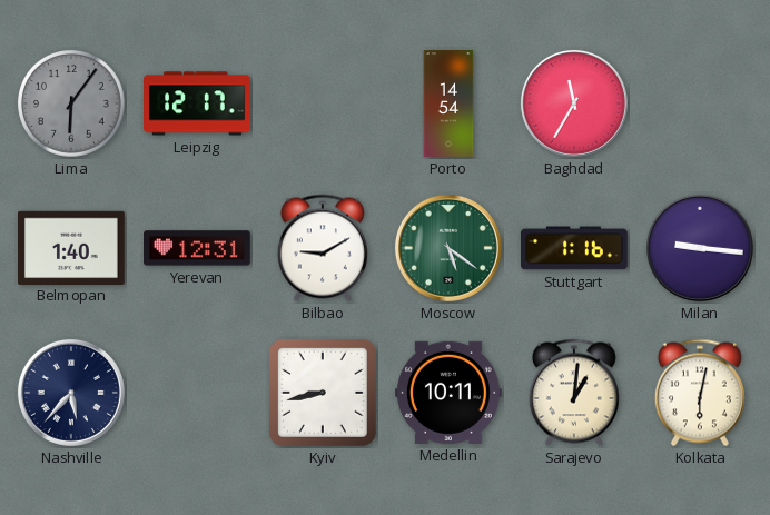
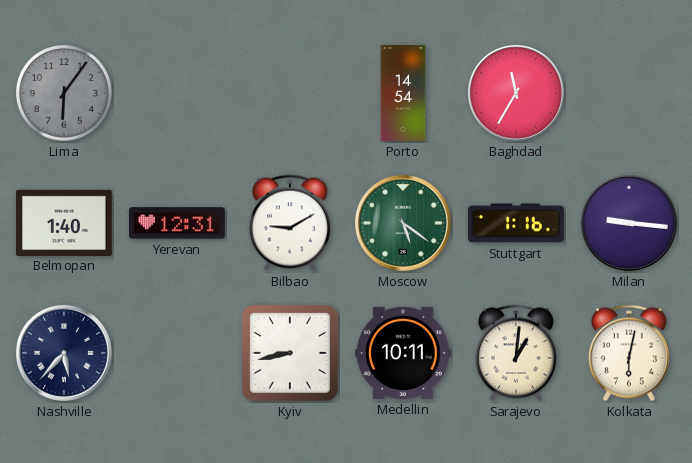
Leipzig: 12:17 -> none (198, 103)
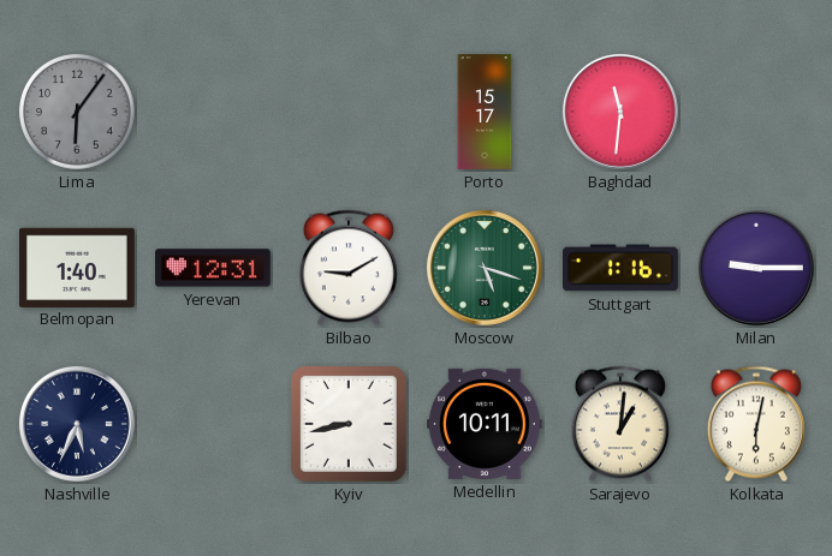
Porto: 14:54 -> 15:17 (485, 112)
Baghdad: 11:35 -> 11:31 (620, 112)
Moscow: 5:21 -> 5:18 (485, 268)
Milan: 9:16 -> 9:15 (756, 268)
Nashville: 5:37 -> 5:34 (77, 424)
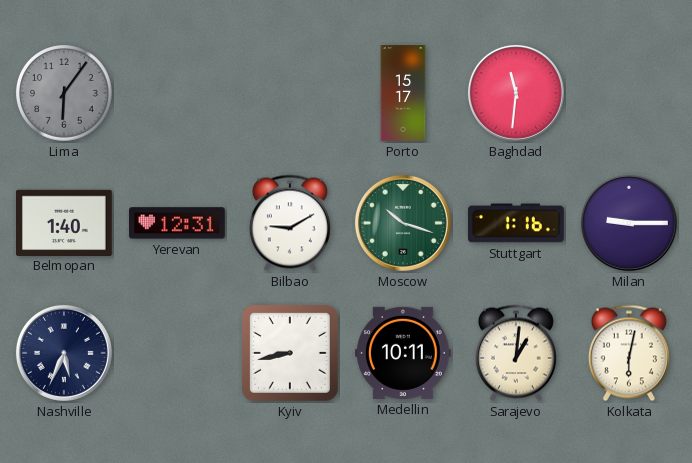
Moscow: 5:18 -> 10:18 (403, 223)
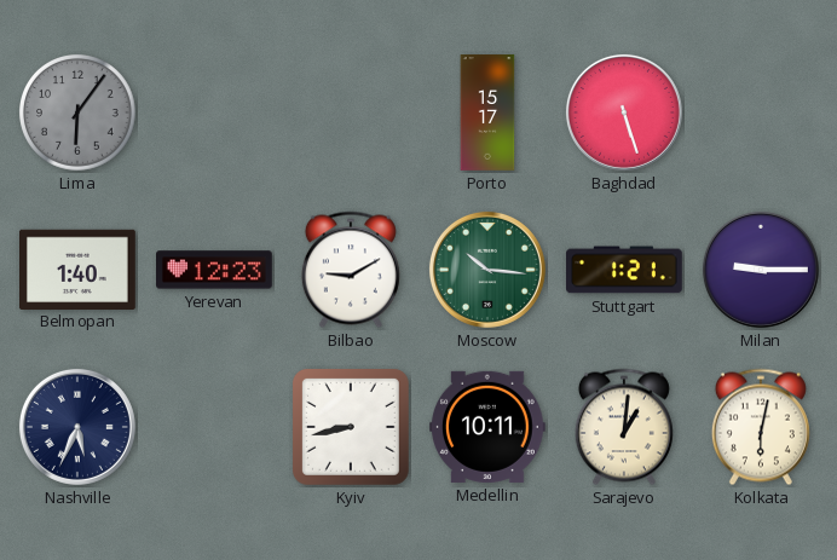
Baghdad: 11:31 -> 5:27 (624, 112)
Yerevan: 12:31 -> 12:23 (215, 270)
Moscow: 10:18 -> 10:16 (487, 270)
Stuttgart: 1:16 -> 1:21 (625, 270)
